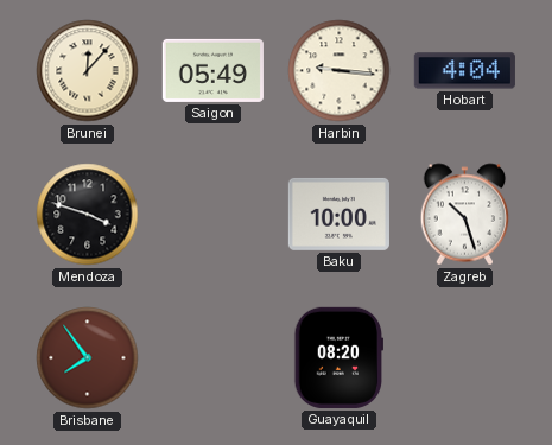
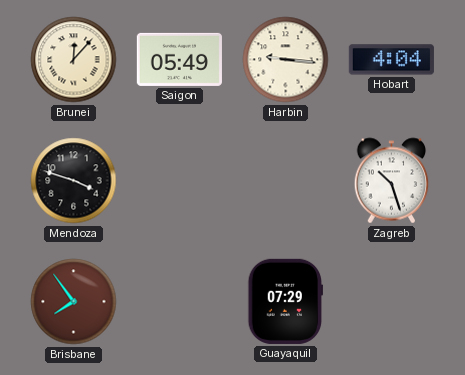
Baku: 10:00 -> none (338, 214)
Guayaquil: 08:20 -> 07:29 (286, 301)
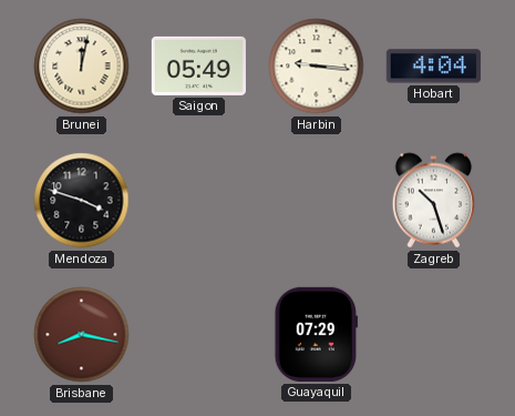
Brunei: 12:07 -> 12:02 (82, 67)
Brisbane: 7:54 -> 8:17 (82, 335)
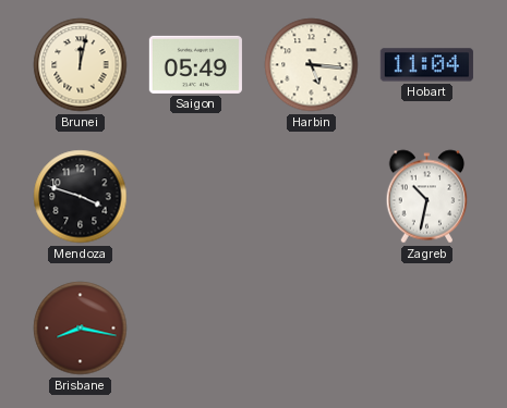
Harbin: 9:16 -> 5:16 (312, 65)
Hobart: 4:04 -> 11:04 (426, 65)
Zagreb: 10:27 -> 10:32 (427, 197)
Guayaquil: 07:29 -> none (317, 334)
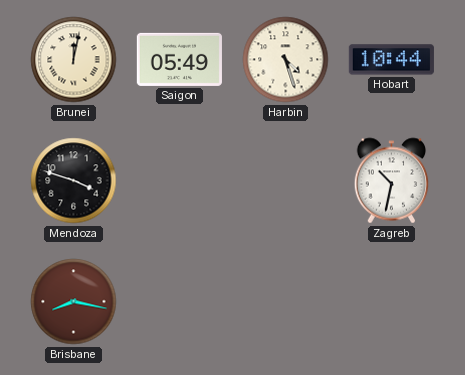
Harbin: 5:16 -> 4:27 (286, 60)
Hobart: 11:04 -> 10:44 (391, 60)
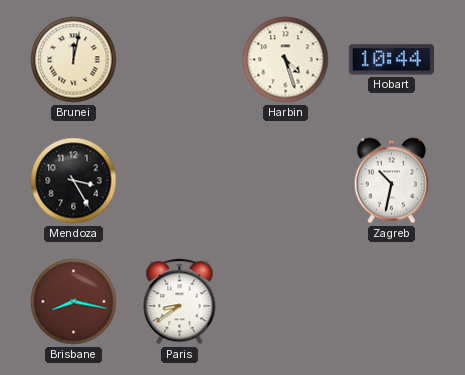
Saigon: 05:49 -> none (179, 59)
Mendoza: 3:48 -> 3:25 (74, 181)
Paris: none -> 8:39 (180, 302)
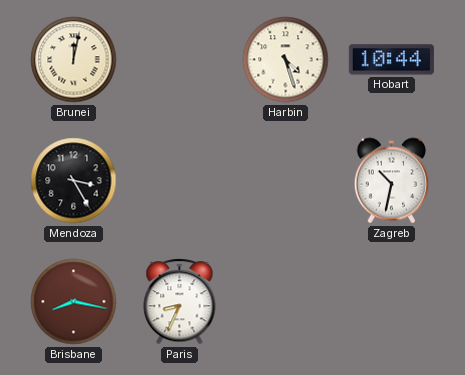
Paris: 8:39 -> 8:34 (180, 302)
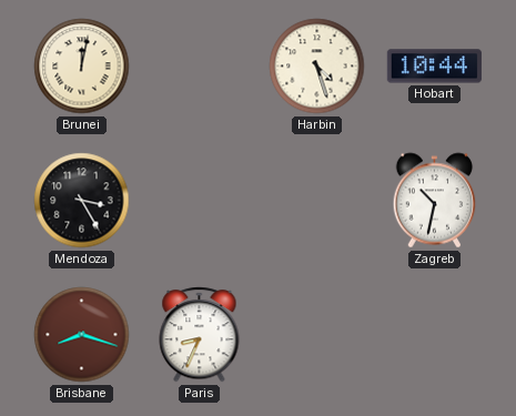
Brisbane: 8:17 -> 8:18 (82, 335)
